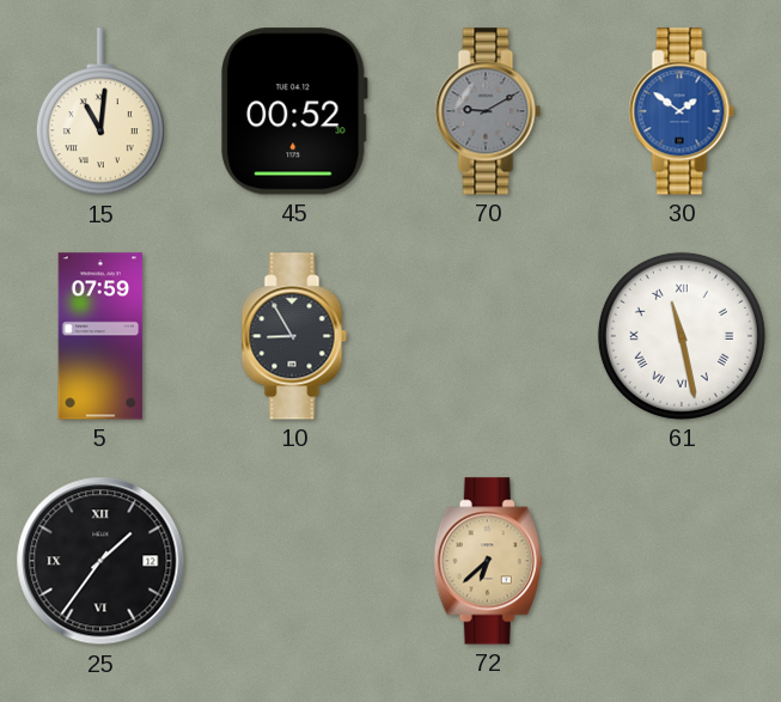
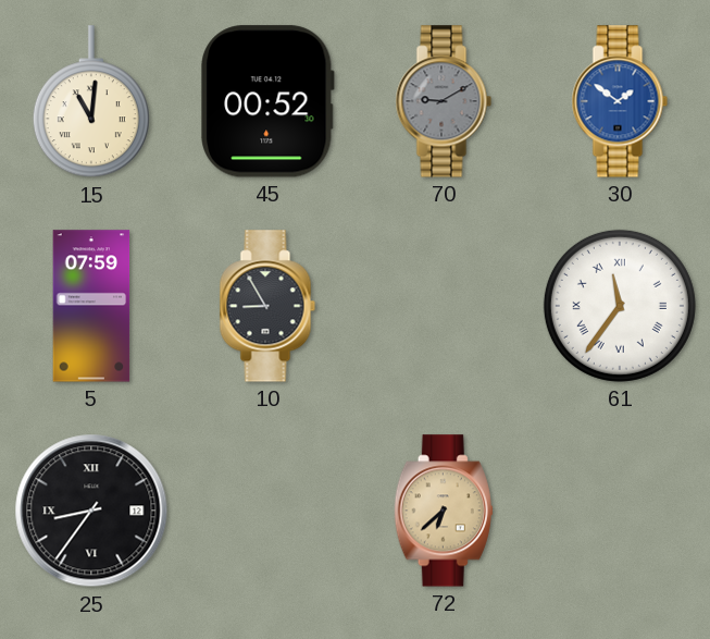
61: 11:28 -> 11:36 (620, 306)
25: 1:36 -> 8:36 (91, 511)
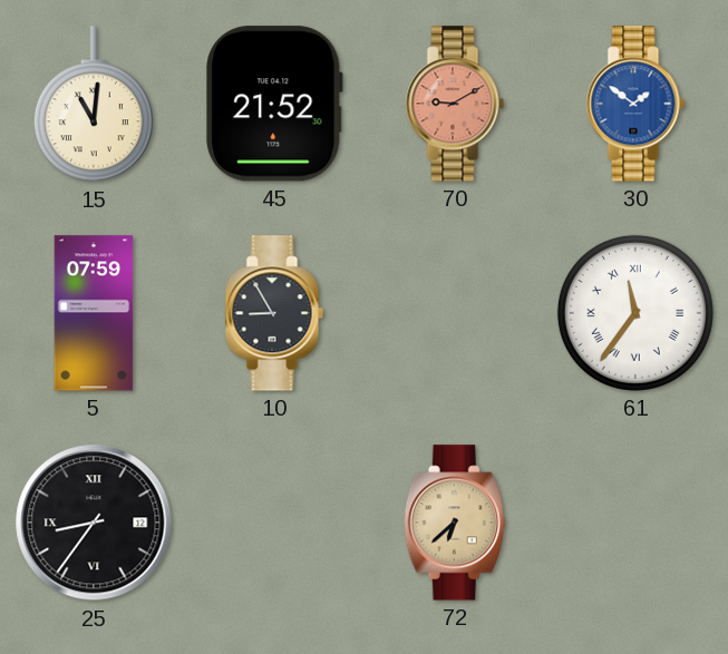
45: 00:52 -> 21:52 (275, 104)
70 dial: grey -> salmon (455, 104)
